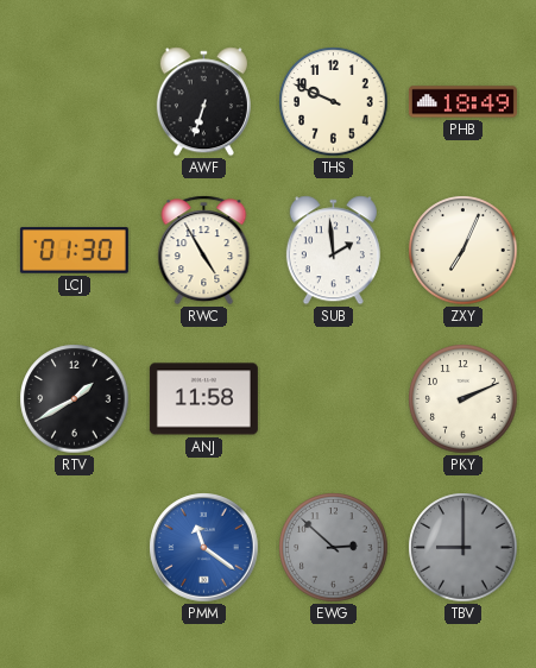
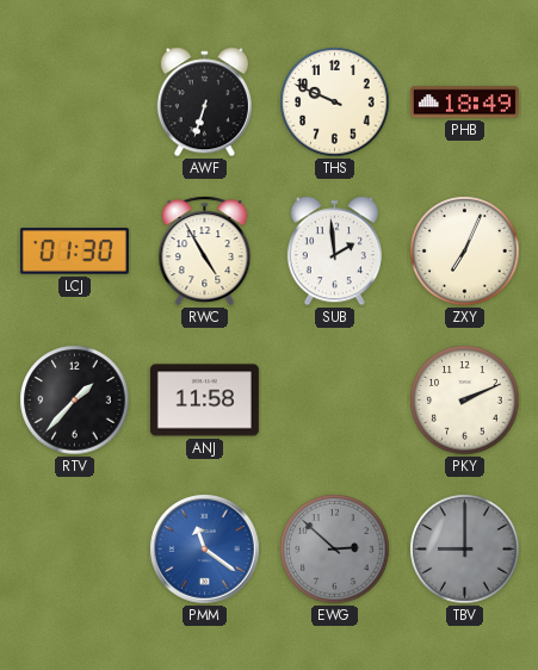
RTV: 1:40 -> 1:37 (75, 401)
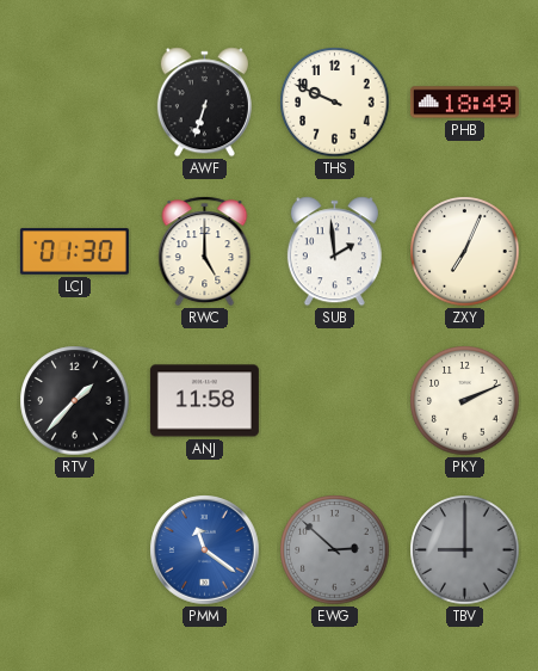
RWC: 4:55 -> 5:00 (205, 252)
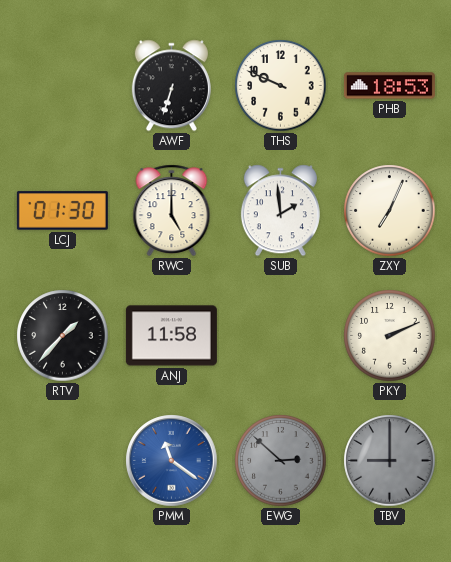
PHB: 18:49 -> 18:53 (389, 86)
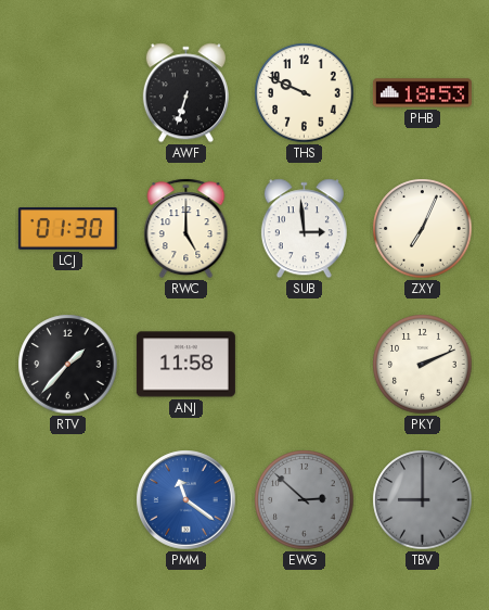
SUB: 1:59 -> 2:59 (304, 229)
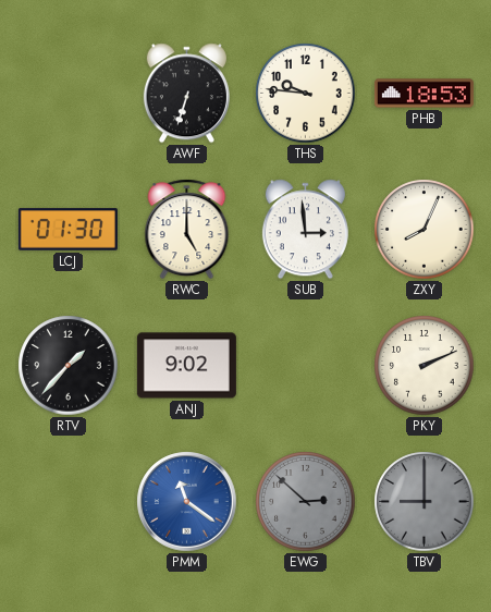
THS: 9:49 -> 9:46 (306, 94)
ZXY: 7:04 -> 8:04 (425, 230)
ANJ: 11:58 -> 9:02 (186, 366)
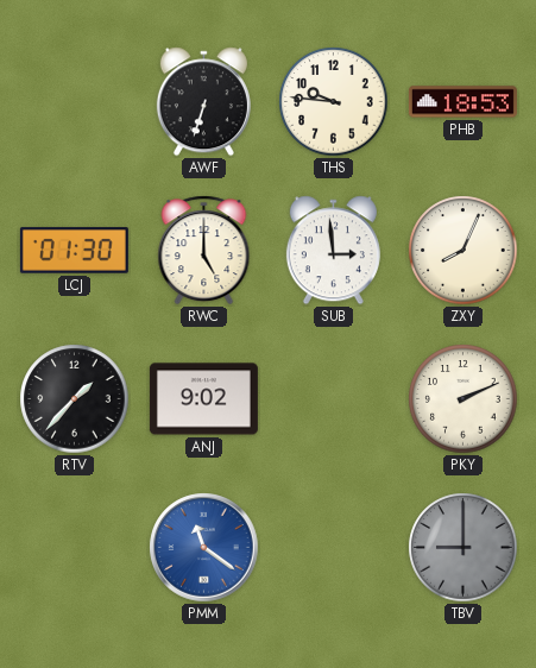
EWG: 2:52 -> none (306, 502)
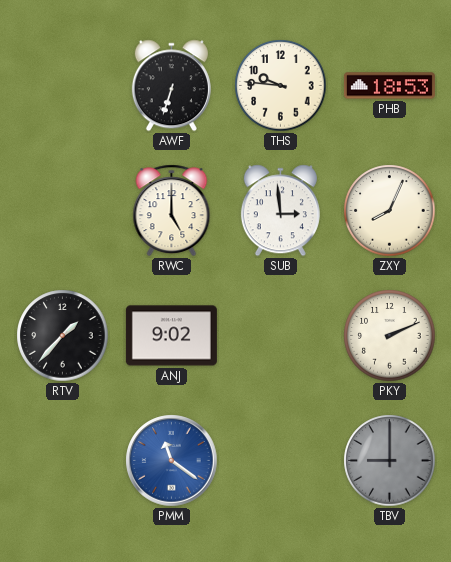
LCJ: 01:30 -> none (74, 251)
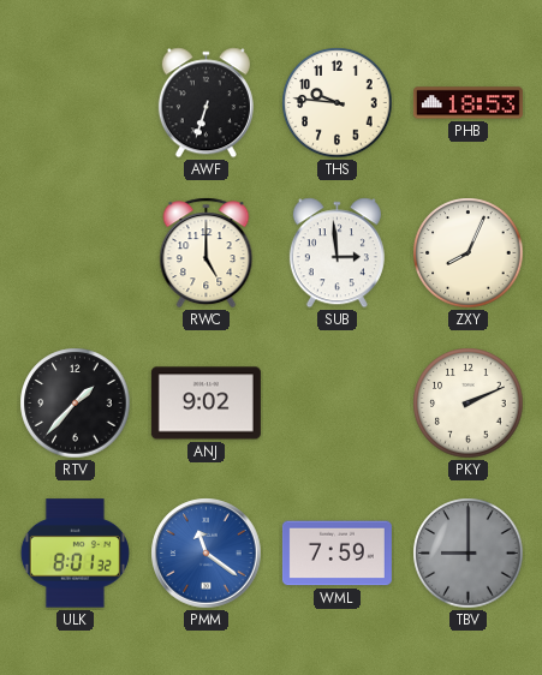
ULK: none -> 8:01 (75, 554)
WML: none -> 7:59 (336, 554)
